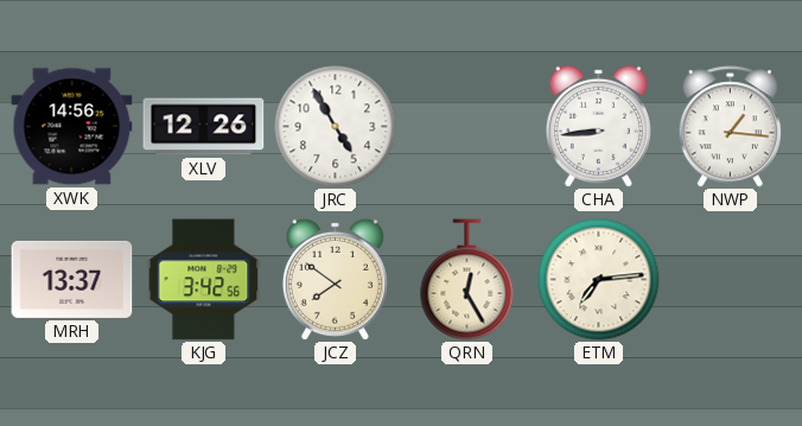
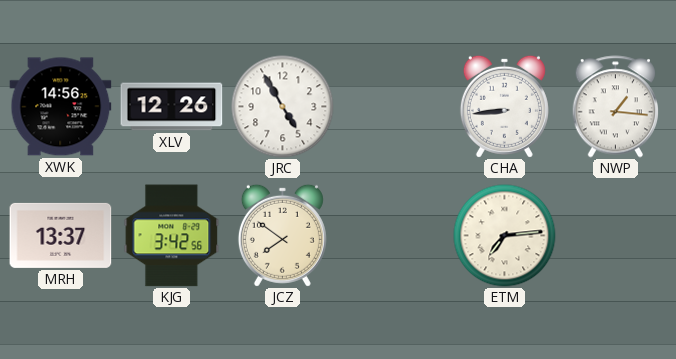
QRN: 12:25 -> none (467, 280)
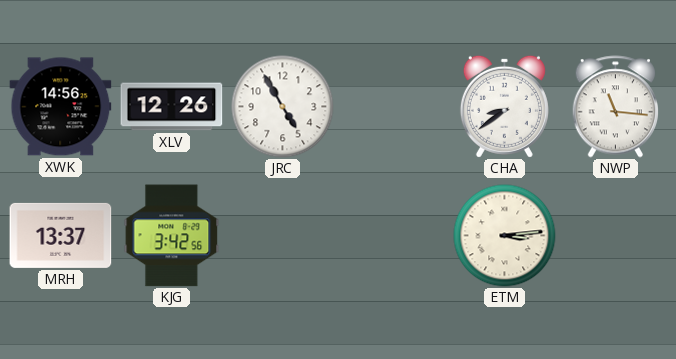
CHA: 8:44 -> 8:39 (504, 106)
NWP: 1:16 -> 11:16 (615, 107)
JCZ: 7:51 -> none (282, 235)
ETM: 7:14 -> 3:14 (505, 236)
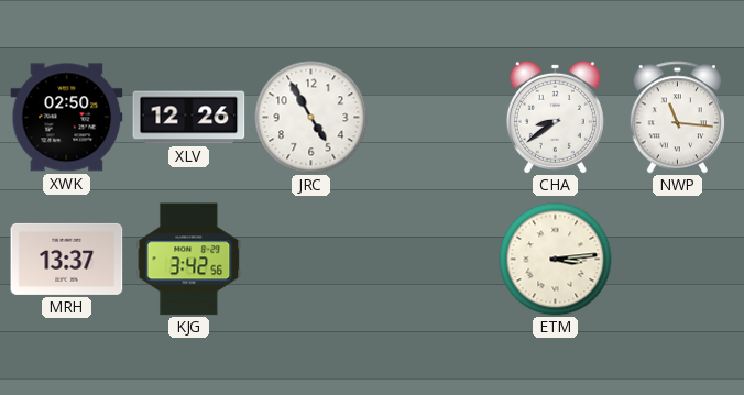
XWK: 14:56 -> 02:50 (67, 118)
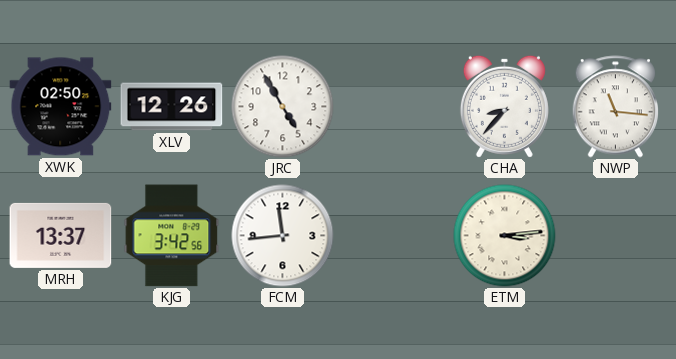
CHA: 8:39 -> 8:37 (504, 106)
FCM: none -> 11:44 (283, 236)
